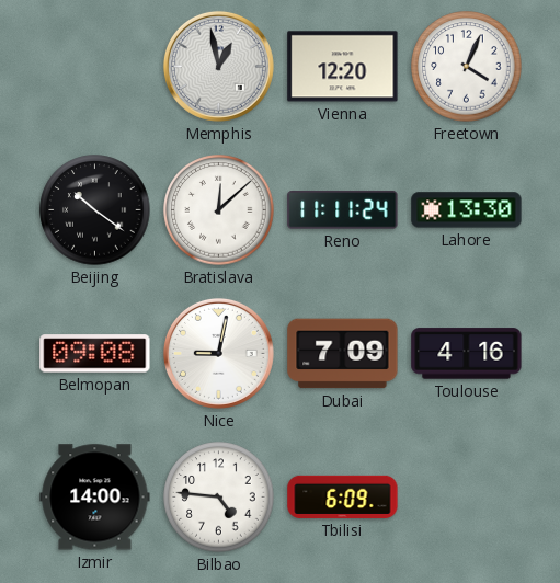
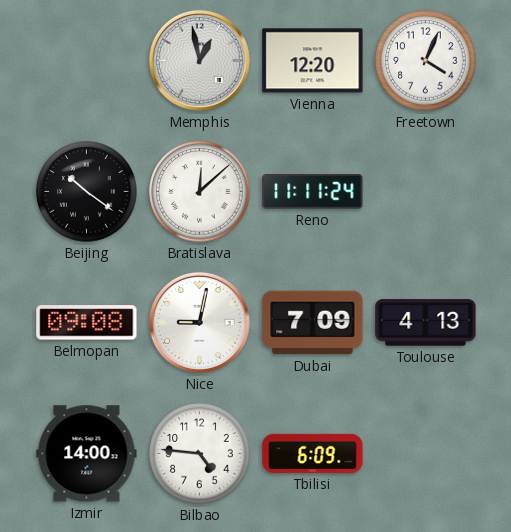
Lahore: 13:30 -> none (467, 210)
Toulouse: 4:16 -> 4:13 (426, 323)
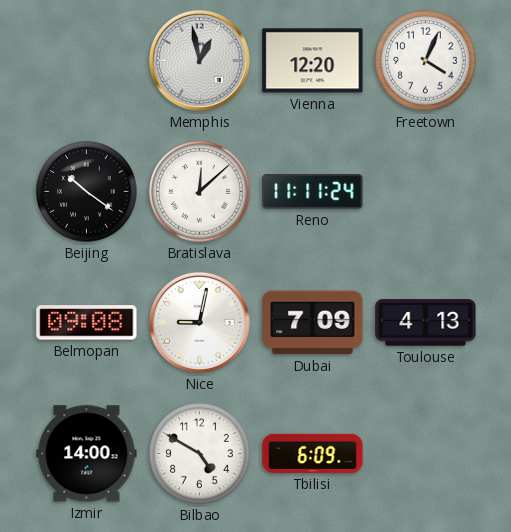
Bilbao: 4:46 -> 4:50 (200, 454)
